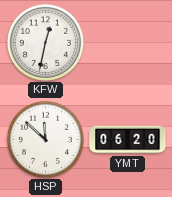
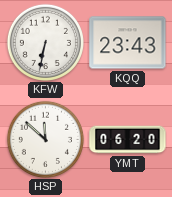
KFW: 12:32 -> 6:32 (45, 42)
KQQ: none -> 23:43 (128, 43)
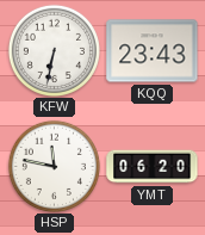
HSP: 11:52 -> 11:47 (54, 166)
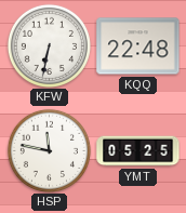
KQQ: 23:43 -> 22:48 (138, 46)
YMT: 06:20 -> 05:25 (138, 151)
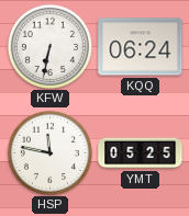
KQQ: 22:48 -> 06:24 (141, 47)
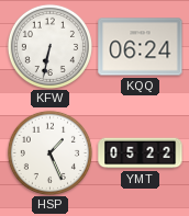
HSP: 11:47 -> 1:26 (49, 152)
YMT: 05:25 -> 05:22 (141, 154)
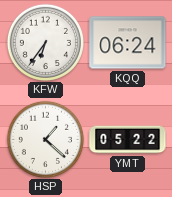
KFW: 6:32 -> 6:36 (45, 42)
HSP: 1:26 -> 1:22 (45, 139)
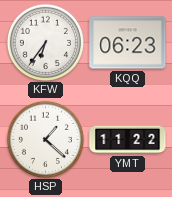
KQQ: 06:24 -> 06:23 (128, 43)
YMT: 05:22 -> 11:22 (128, 140)
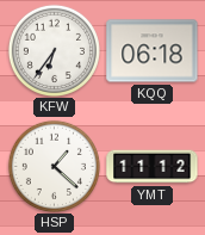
KQQ: 06:23 -> 06:18 (153, 51)
YMT: 11:22 -> 11:12 (153, 167)
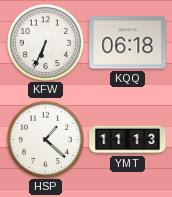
KFW: 6:36 -> 6:34 (45, 42)
YMT: 11:12 -> 11:13 (128, 140)
